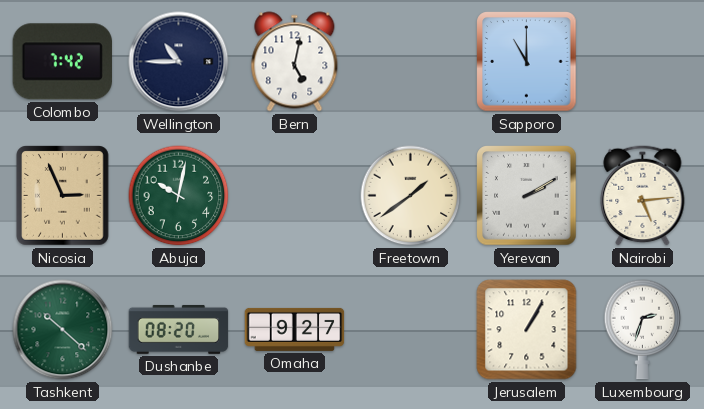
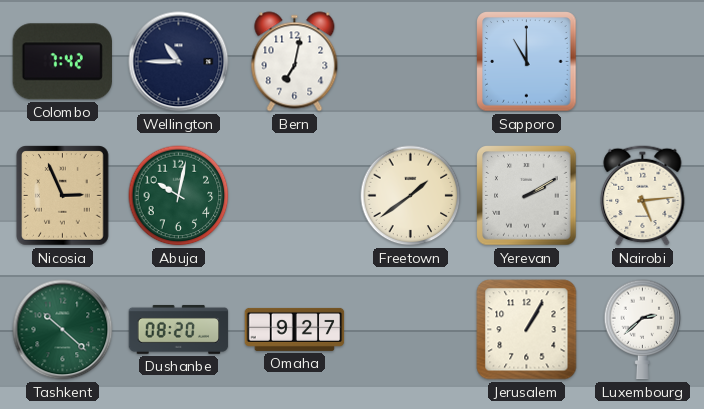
Bern: 5:02 -> 7:02 (295, 62)
Luxembourg: 2:33 -> 2:38 (643, 330)
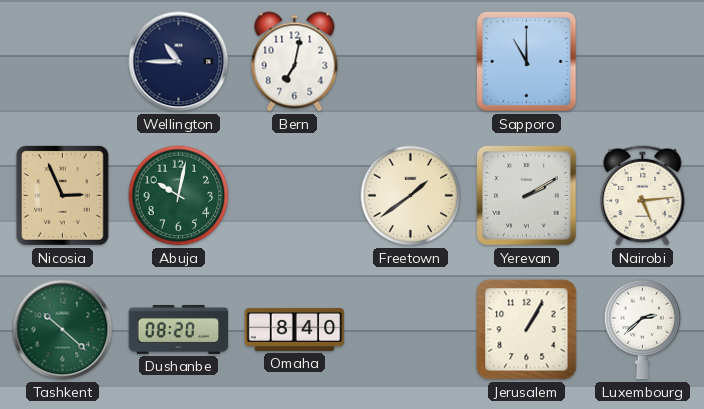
Colombo: 7:42 -> none (62, 62)
Omaha: 9:27 -> 8:40 (295, 329)
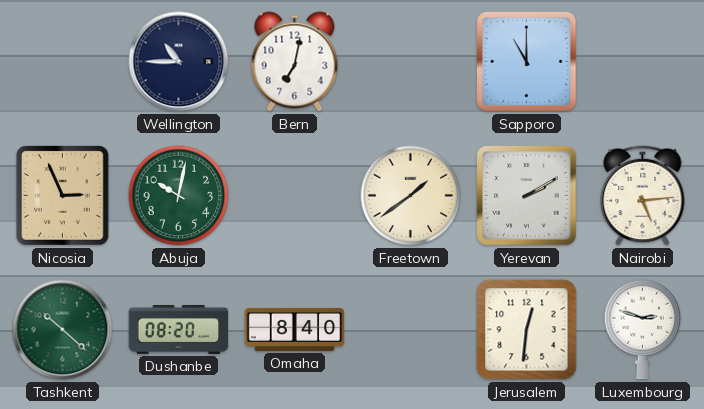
Jerusalem: 1:05 -> 12:31 (527, 330)
Luxembourg: 2:38 -> 2:48 (643, 330)
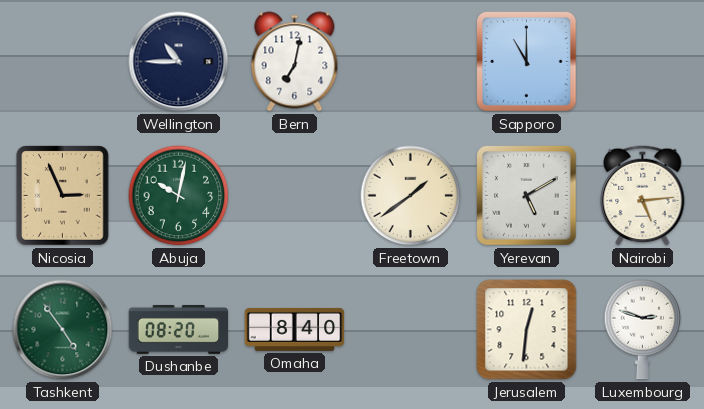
Yerevan: 2:10 -> 5:10 (527, 196)
Tashkent: 10:22 -> 4:54 (63, 330)
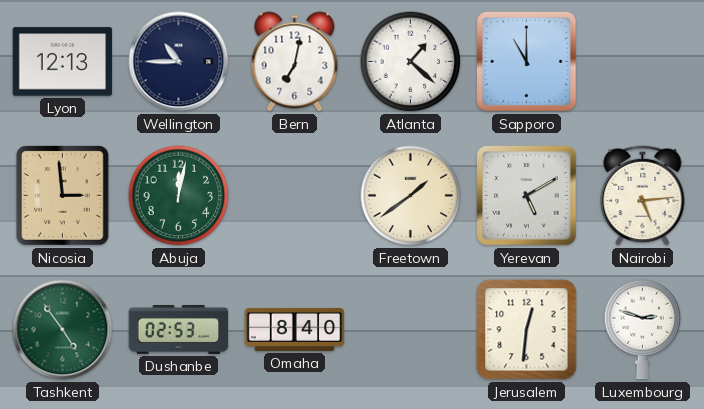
Lyon: none -> 12:13 (63, 62)
Atlanta: none -> 1:22 (411, 62)
Nicosia: 2:56 -> 2:59 (63, 196)
Abuja: 10:02 -> 12:02 (179, 196)
Dushanbe: 08:20 -> 02:53 (179, 329)
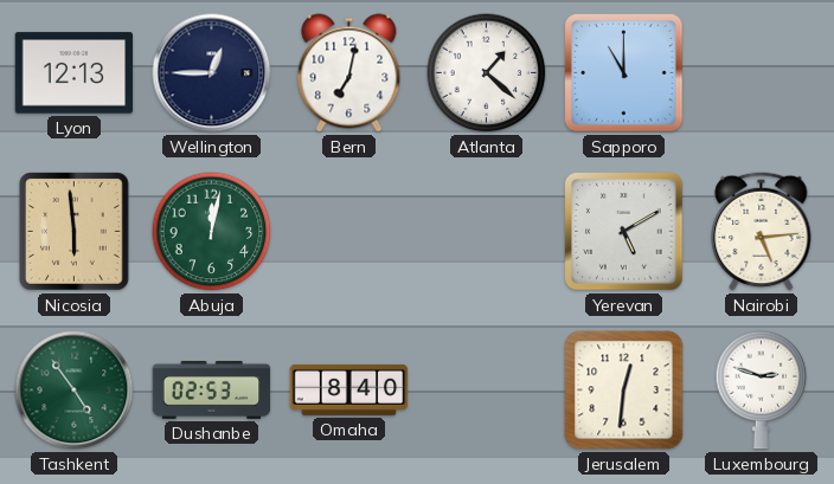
Wellington: 10:45 -> 12:45 (212, 73)
Nicosia: 2:59 -> 5:59 (75, 232)
Freetown: 1:39 -> none (411, 196)
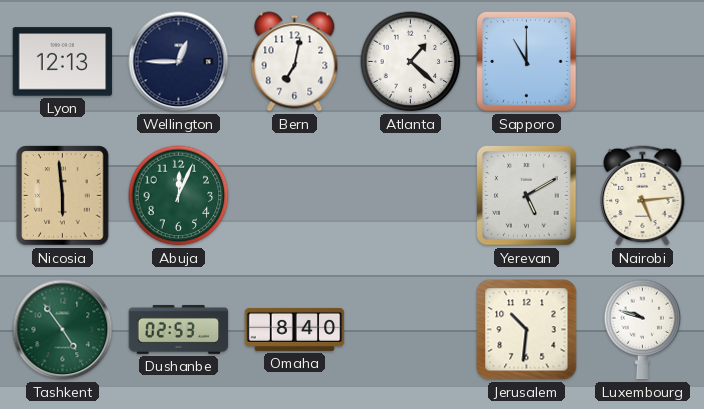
Abuja: 12:02 -> 12:04 (179, 196)
Jerusalem: 12:31 -> 10:31 (527, 330)
Luxembourg: 2:48 -> 9:48 (643, 330)
